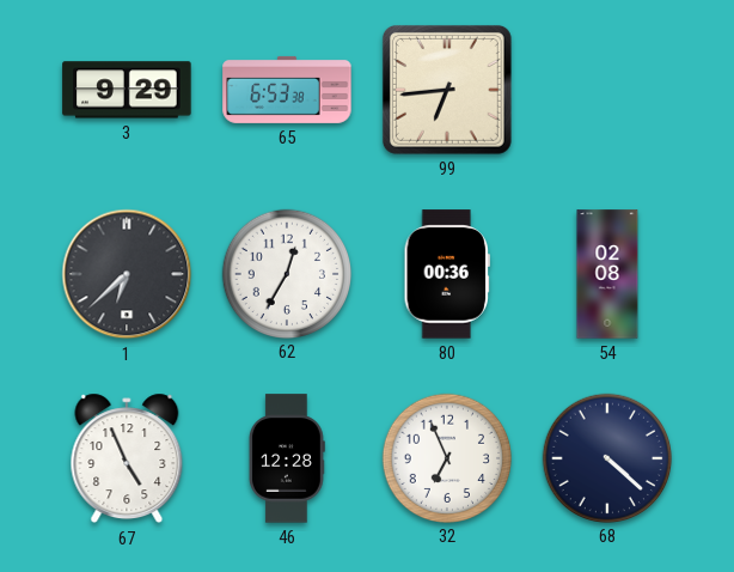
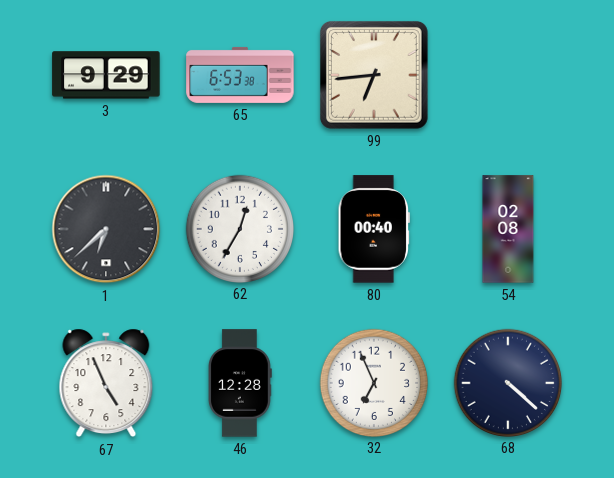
80: 00:36 -> 00:40 (374, 229)
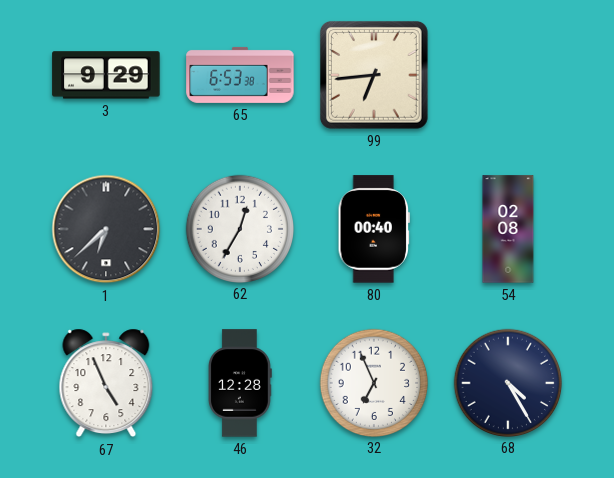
68: 4:22 -> 4:25 (507, 382)
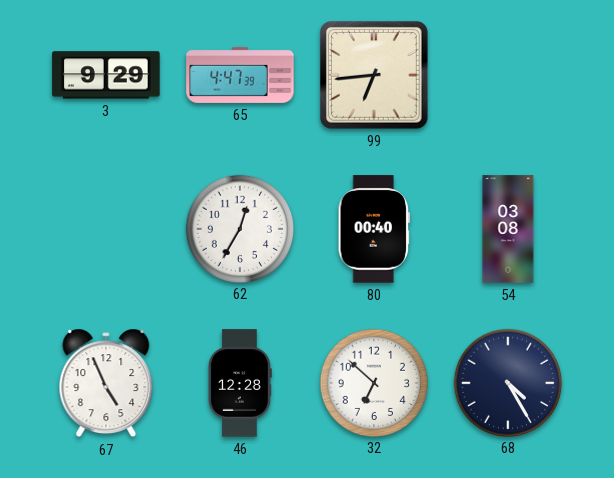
65: 6:53 -> 4:47 (240, 75)
1: 6:38 -> none (106, 229)
54: 02:08 -> 03:08 (508, 229)
32: 6:56 -> 6:52 (373, 382)
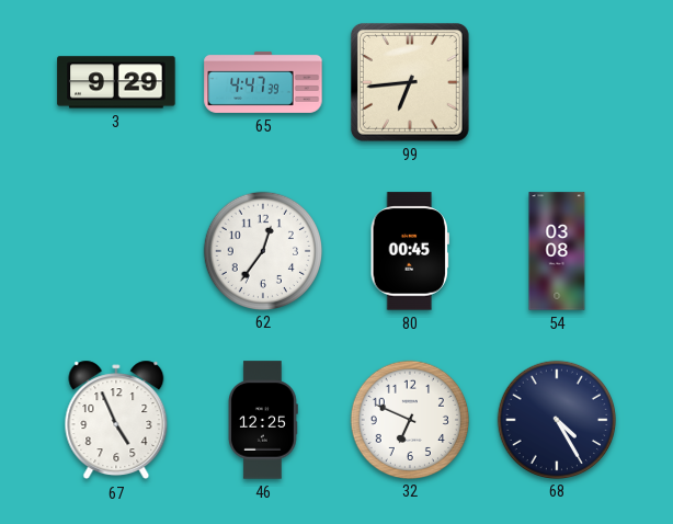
62: 12:35 -> 12:36 (262, 250)
80: 00:40 -> 00:45 (410, 251)
46: 12:28 -> 12:25 (263, 420)
32: 6:52 -> 6:49 (409, 419)
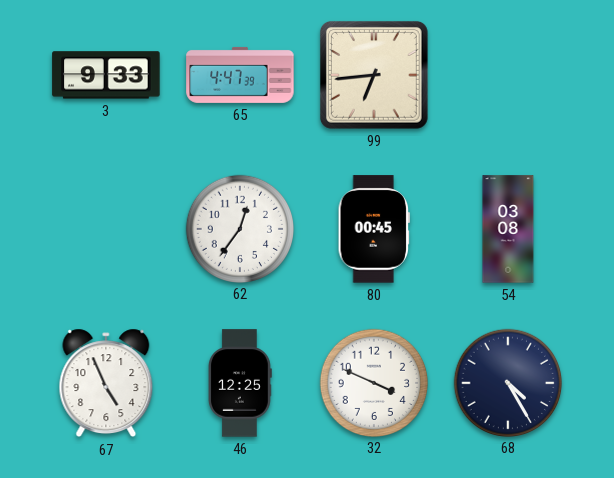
3: 9:29 -> 9:33 (106, 75)
32: 6:49 -> 3:49 (373, 382)
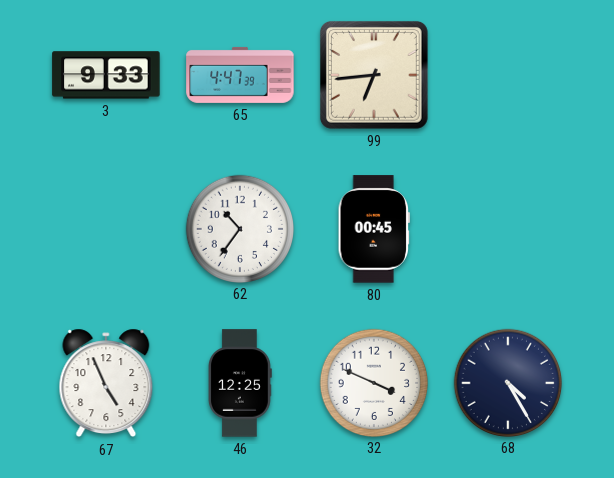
62: 12:36 -> 10:36 (239, 228)
54: 03:08 -> none (508, 229)
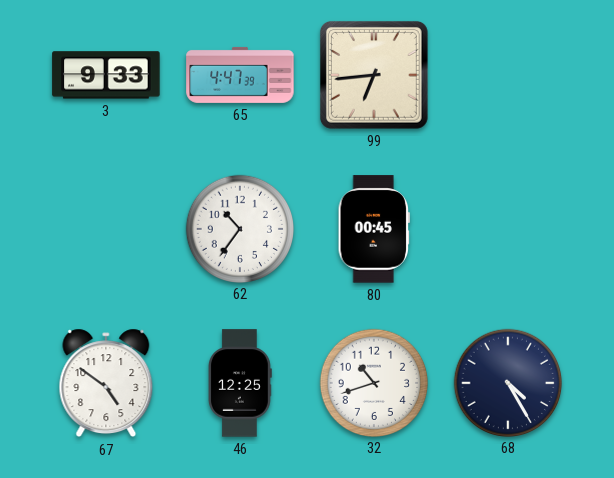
67: 4:56 -> 4:51 (106, 383)
32: 3:49 -> 10:42 (373, 382)
